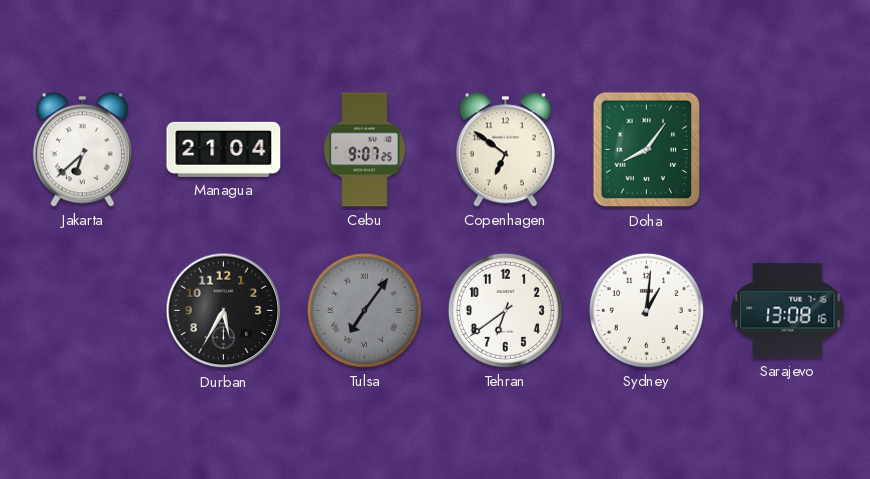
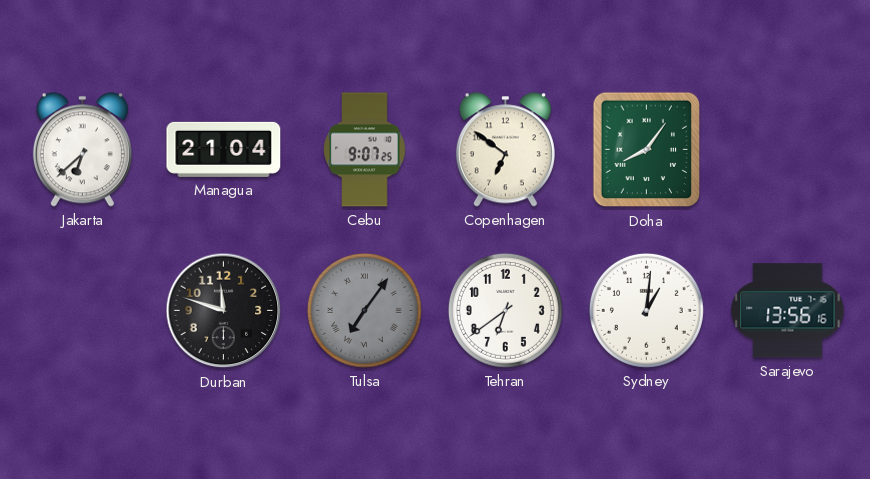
Durban: 5:35 -> 11:48 (224, 311)
Sarajevo: 13:08 -> 13:56 (788, 311)
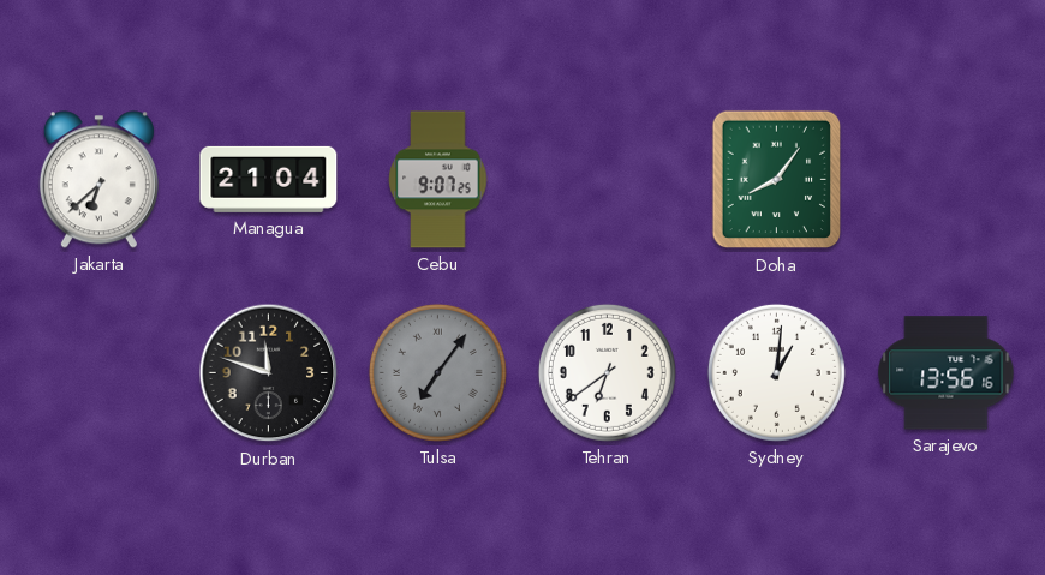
Copenhagen: 6:51 -> none (505, 150)
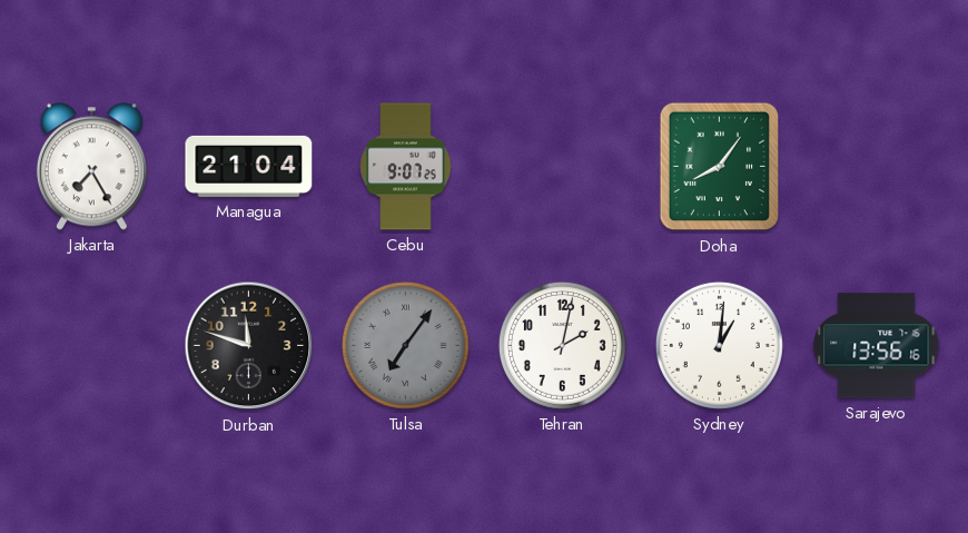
Jakarta: 6:38 -> 7:25 (91, 167)
Tehran: 6:39 -> 2:02 (562, 345)
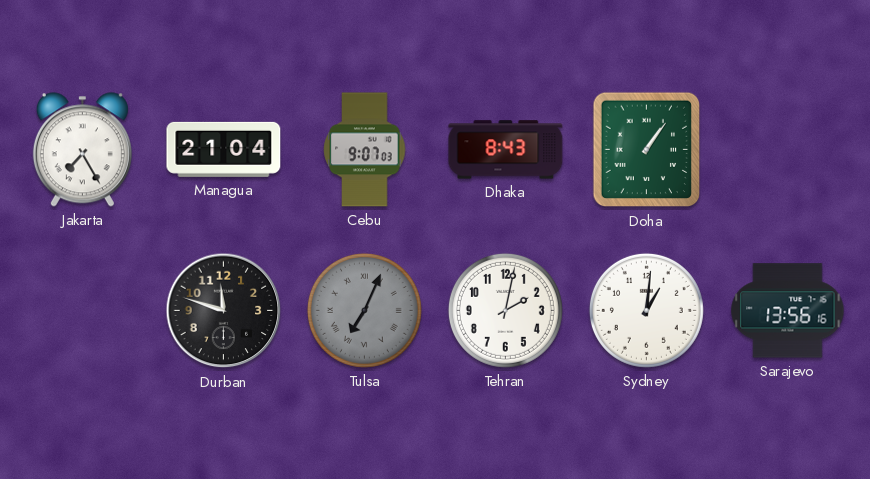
Cebu: 9:07:25 -> 9:07:03 (365, 150)
Dhaka: none -> 8:43 (506, 150)
Doha: 8:06 -> 1:06 (647, 150)
Tulsa: 7:06 -> 7:04 (364, 310)
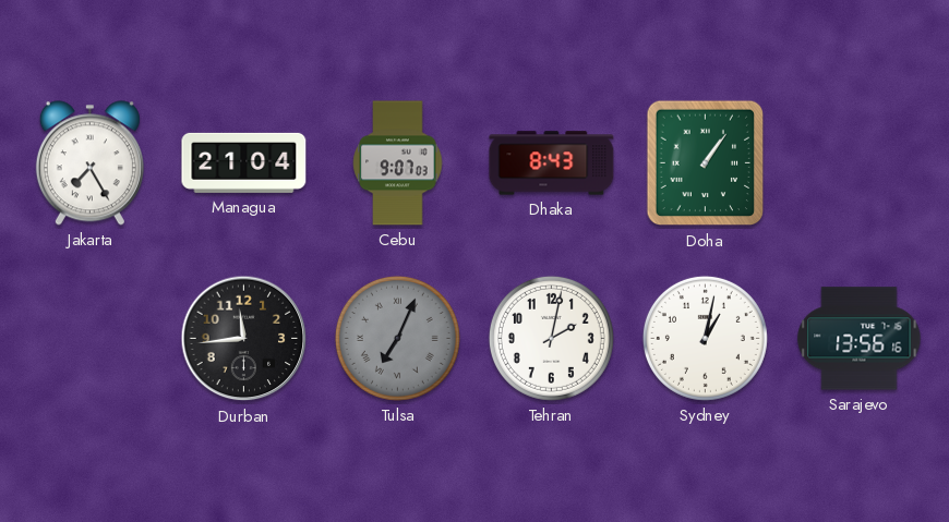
Durban: 11:48 -> 11:44 (244, 339)
Sydney: 1:01 -> 1:02 (705, 338)
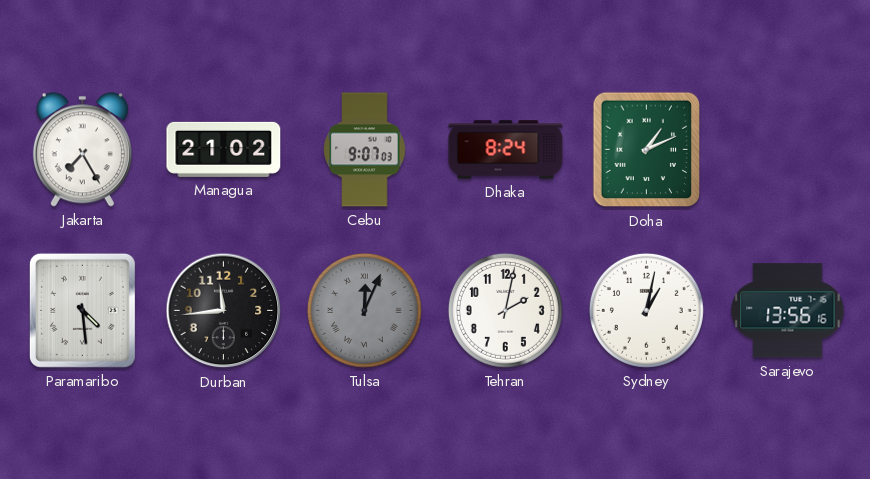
Managua: 21:04 -> 21:02 (224, 149)
Dhaka: 8:43 -> 8:24 (506, 150)
Doha: 1:06 -> 1:11 (647, 150)
Paramaribo: none -> 4:29 (82, 310)
Tulsa: 7:04 -> 12:04 (364, 310)
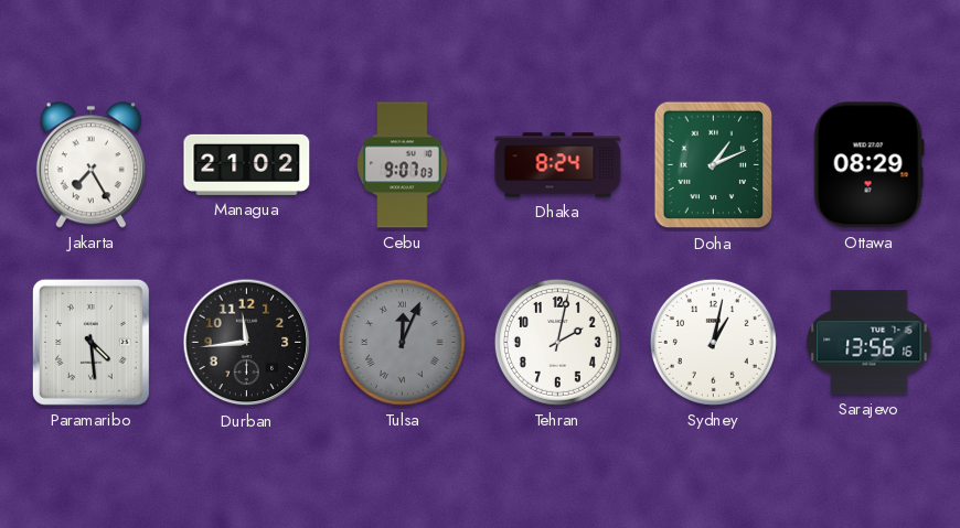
Ottawa: none -> 08:29 (868, 165)
